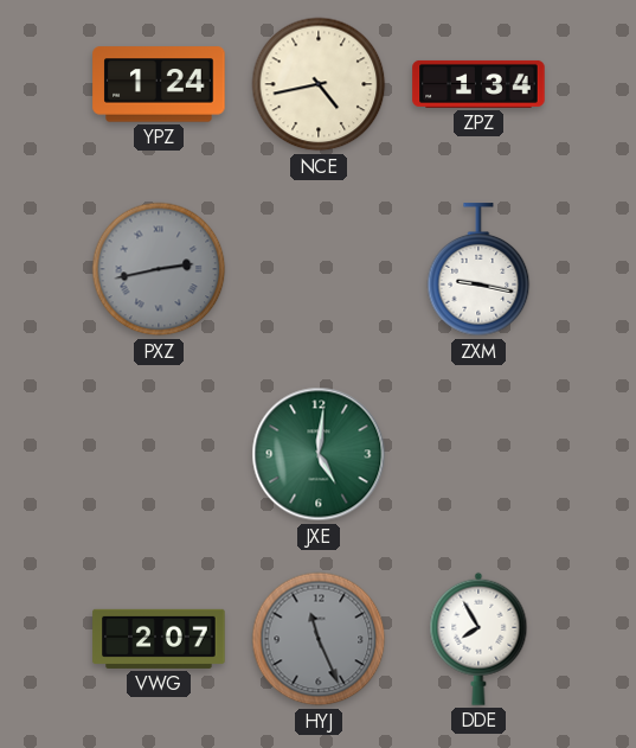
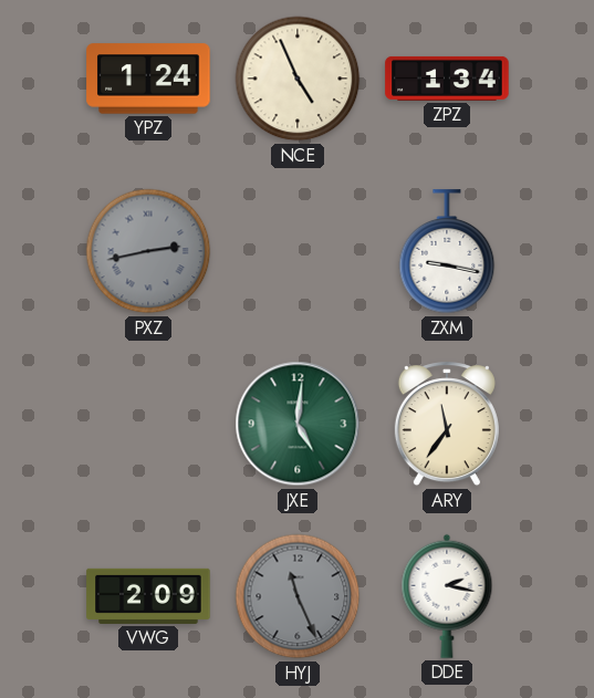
NCE: 4:43 -> 4:56 (298, 79)
ARY: none -> 11:36 (447, 425)
VWG: 2:07 -> 2:09 (148, 596)
DDE: 7:55 -> 2:17 (447, 596)
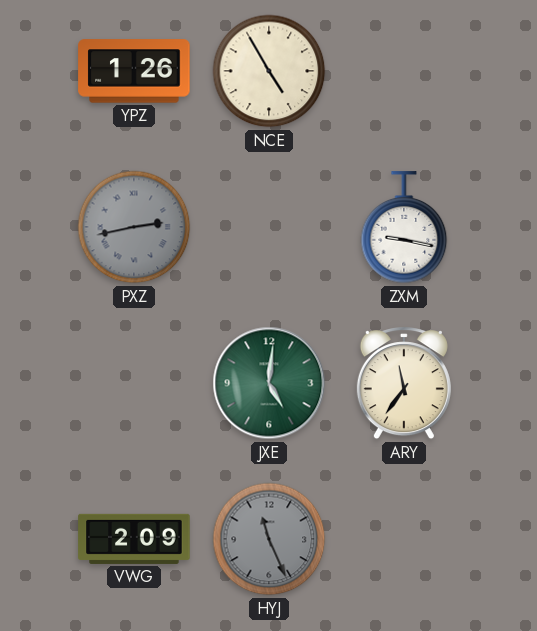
YPZ: 1:24 -> 1:26 (134, 71)
NCE: 4:56 -> 4:55 (269, 71)
ZPZ: 1:34 -> none (447, 79)
DDE: 2:17 -> none (447, 596)
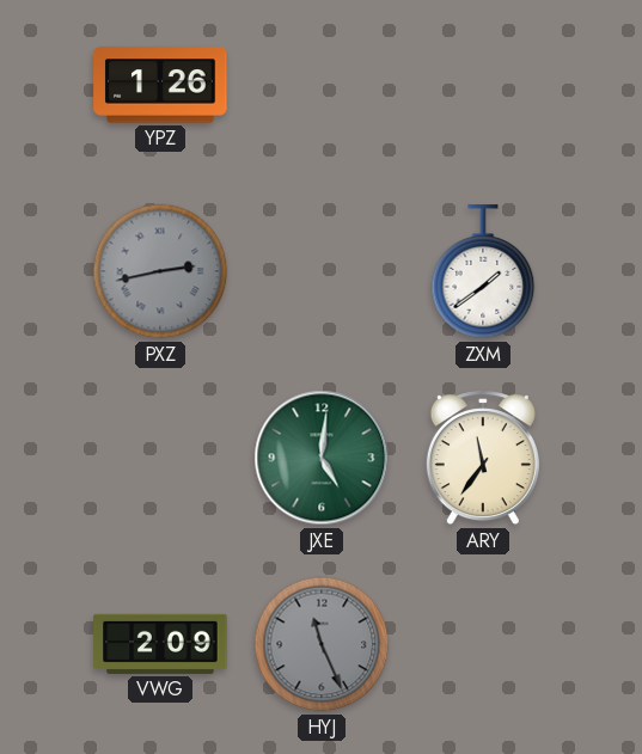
NCE: 4:55 -> none (269, 71)
ZXM: 9:17 -> 1:39 (483, 272)
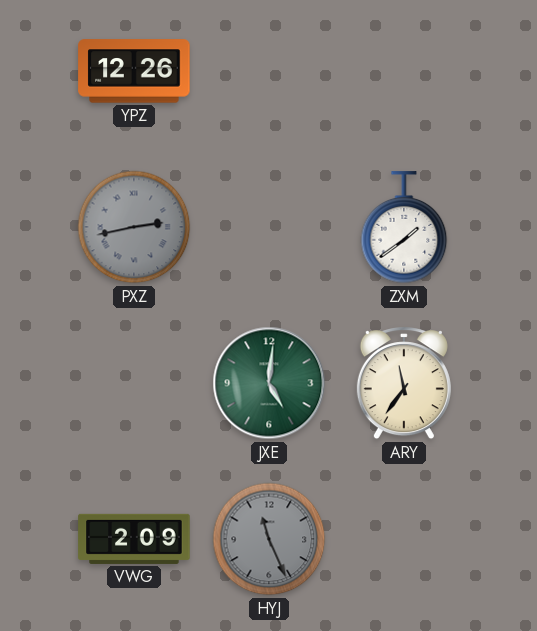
YPZ: 1:26 -> 12:26 (134, 71)
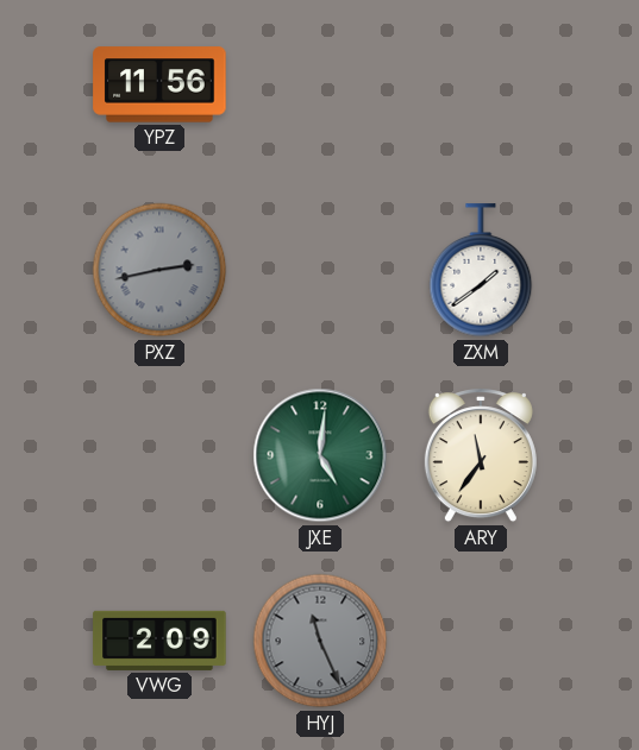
YPZ: 12:26 -> 11:56 (159, 84)
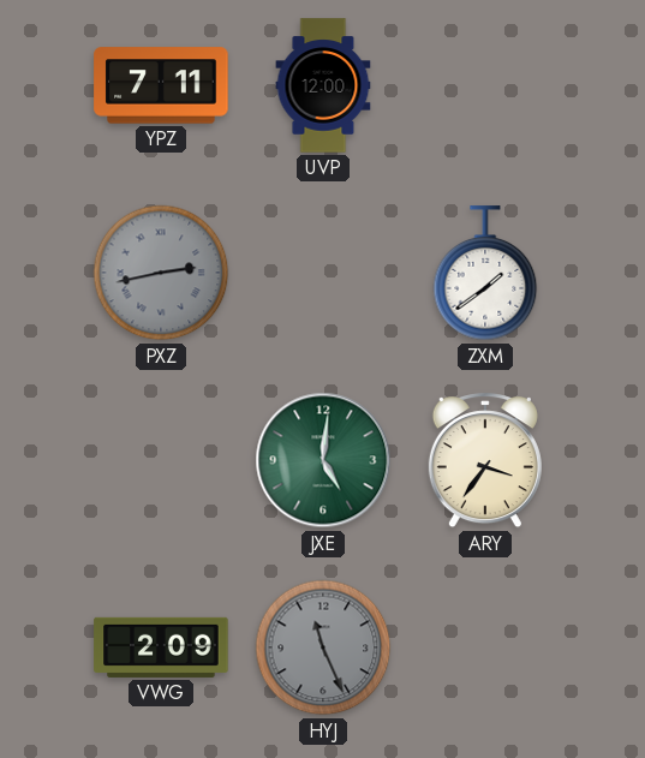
YPZ: 11:56 -> 7:11 (161, 85)
UVP: none -> 12:00 (323, 85)
ARY: 11:36 -> 3:36 (485, 461)
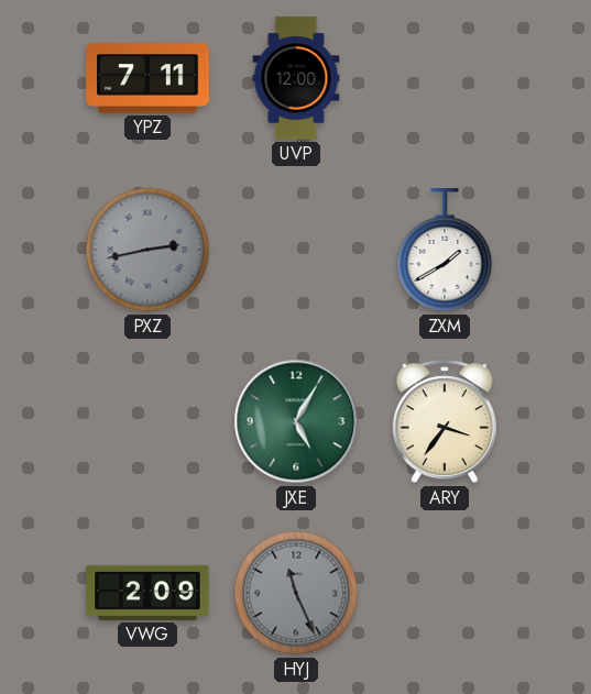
ZXM: 1:39 -> 1:40 (445, 251)
JXE: 5:01 -> 5:05 (296, 421)
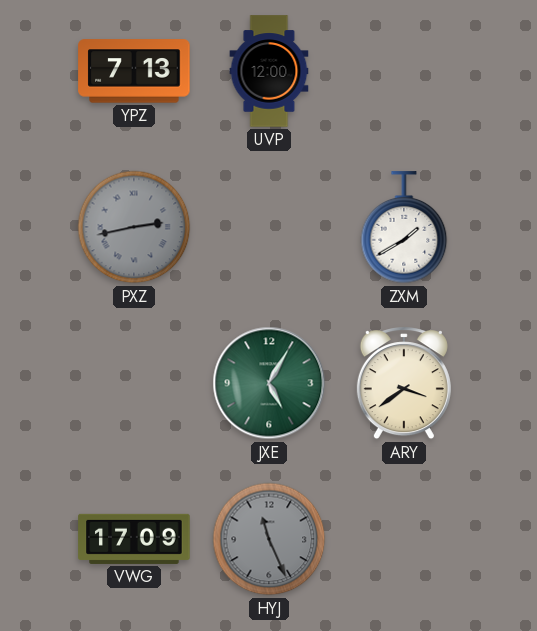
YPZ: 7:11 -> 7:13 (134, 71)
ARY: 3:36 -> 3:39 (404, 384)
VWG: 2:09 -> 17:09 (134, 539)
